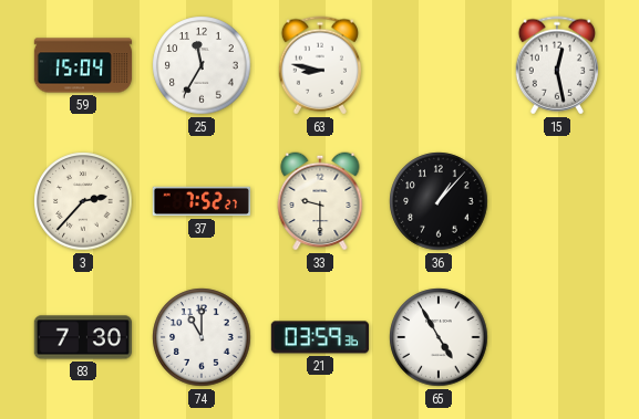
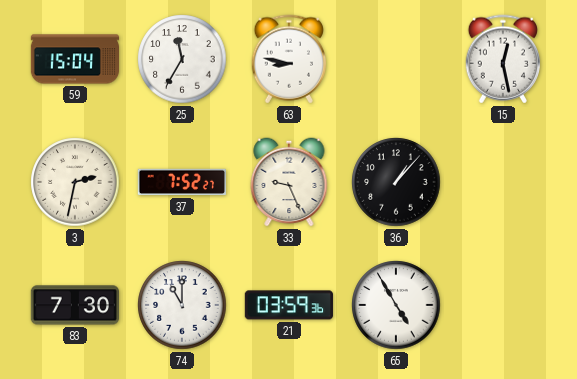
3: 2:37 -> 2:32 (75, 182)
33: 9:30 -> 9:26 (289, 182)
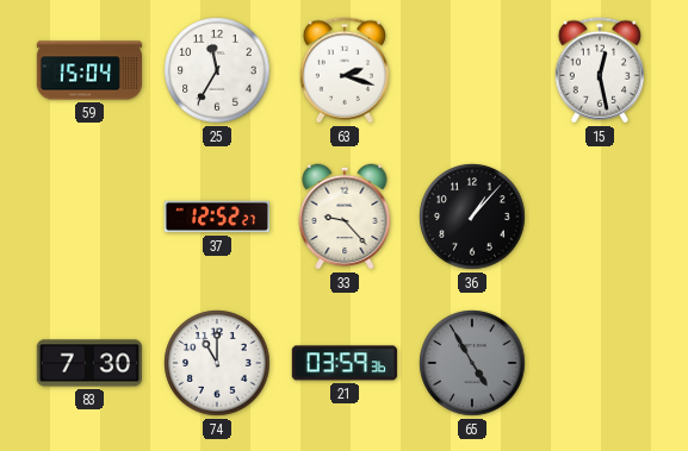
63: 8:47 -> 2:18 (343, 70)
3: 2:32 -> none (75, 182)
37: 7:52 -> 12:52 (216, 217)
33: 9:26 -> 9:23 (345, 217)
65 dial: white -> grey (472, 363)
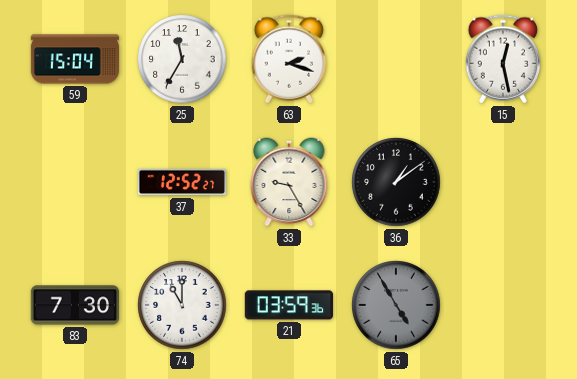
33: 9:23 -> 9:25 (289, 182)
36: 1:07 -> 1:09 (396, 182)
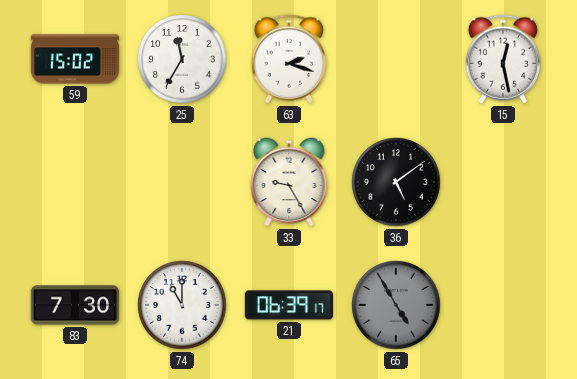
59: 15:04 -> 15:02 (75, 59)
37: 12:52 -> none (181, 182)
36: 1:09 -> 5:09 (396, 182)
21: 03:59 -> 06:39 (289, 305)
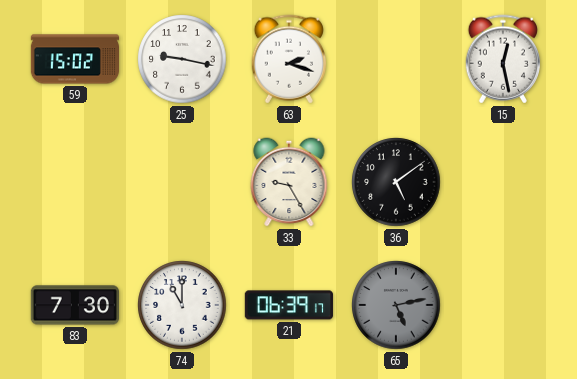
25: 11:35 -> 9:17 (182, 59)
65: 4:55 -> 5:13 (396, 305)
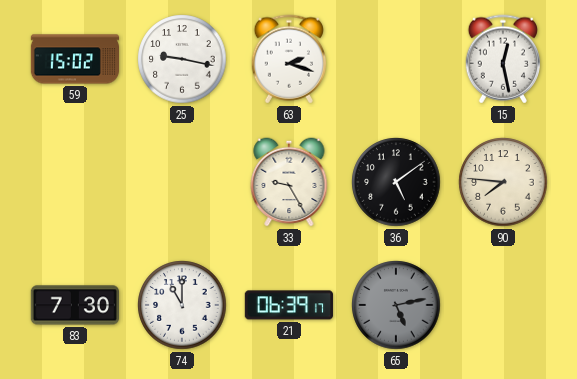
90: none -> 7:46 (503, 182)
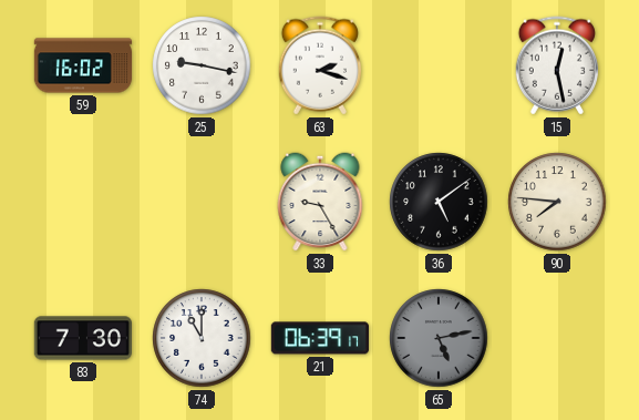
59: 15:02 -> 16:02 (83, 65)
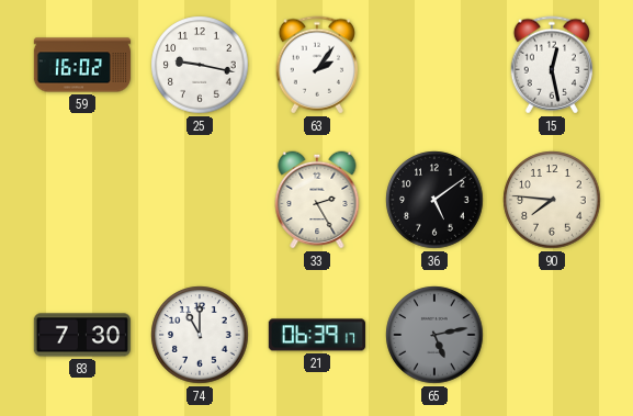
63: 2:18 -> 2:06 (316, 65)
33: 9:25 -> 2:25 (317, 200)
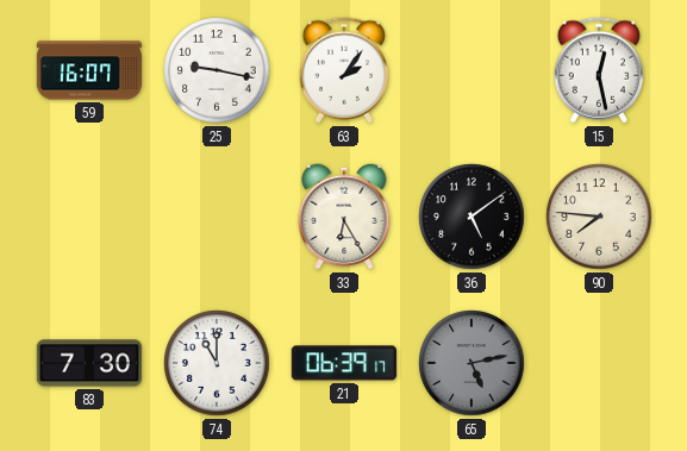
59: 16:02 -> 16:07 (89, 70)
33: 2:25 -> 6:25 (344, 217)
